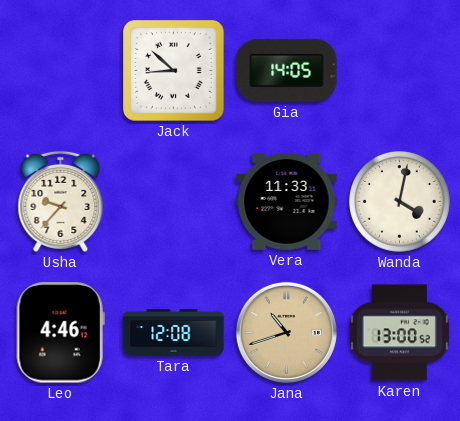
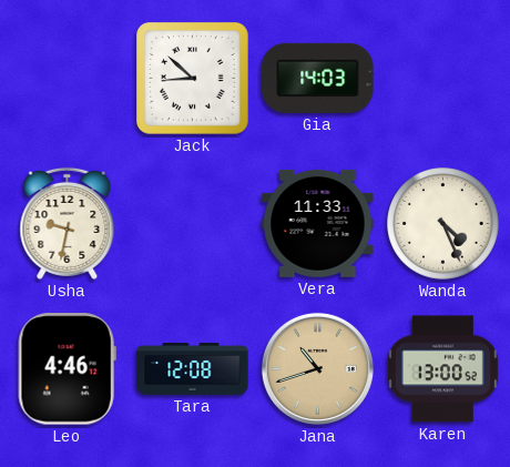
Gia: 14:05 -> 14:03 (318, 78)
Usha: 9:37 -> 9:32 (68, 223)
Wanda: 4:02 -> 4:26 (443, 224)
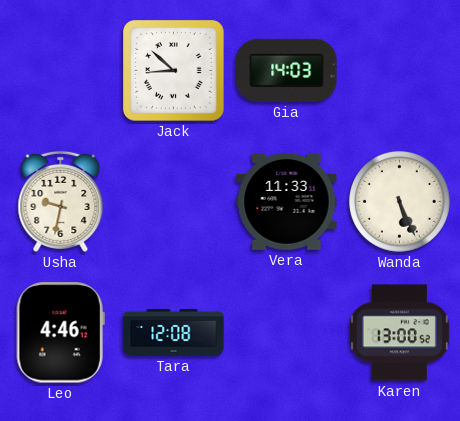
Wanda: 4:26 -> 5:26 (400, 202)
Jana: 10:42 -> none (317, 368)
